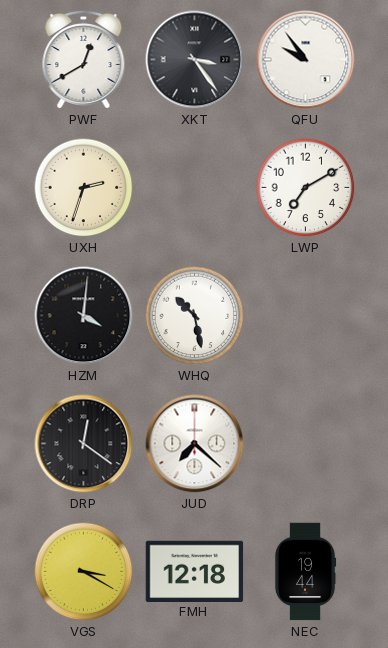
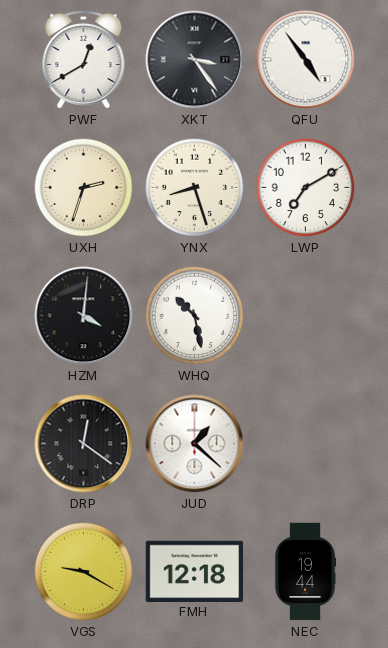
QFU: 9:54 -> 4:54 (306, 60)
YNX: none -> 8:27 (195, 188)
JUD: 7:22 -> 1:22 (195, 444)
VGS: 3:20 -> 9:20 (84, 572)
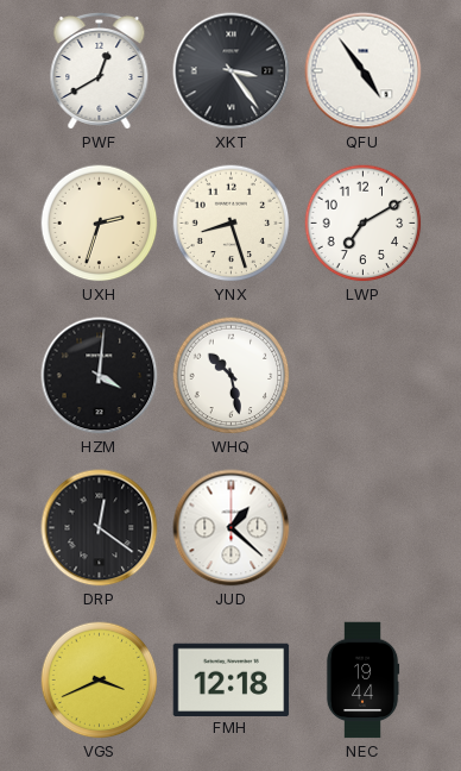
VGS: 9:20 -> 3:41 (100, 681)
